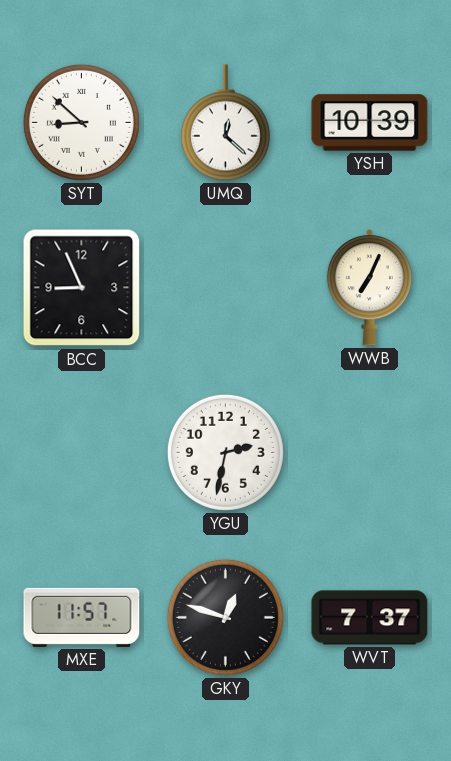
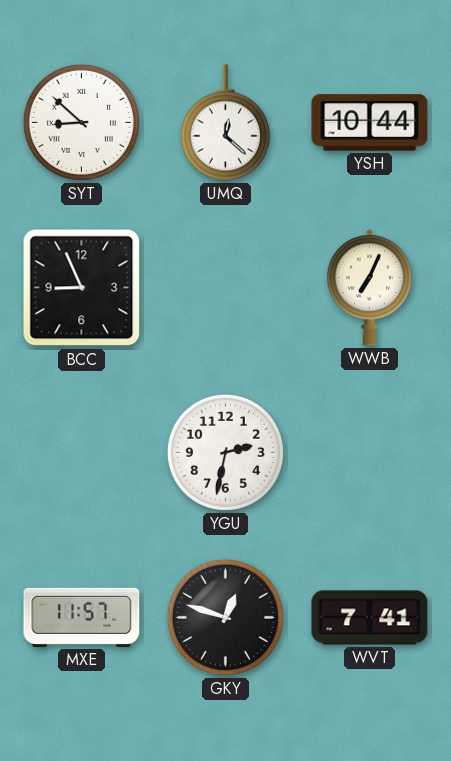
YSH: 10:39 -> 10:44 (370, 123)
WVT: 7:37 -> 7:41 (370, 618)
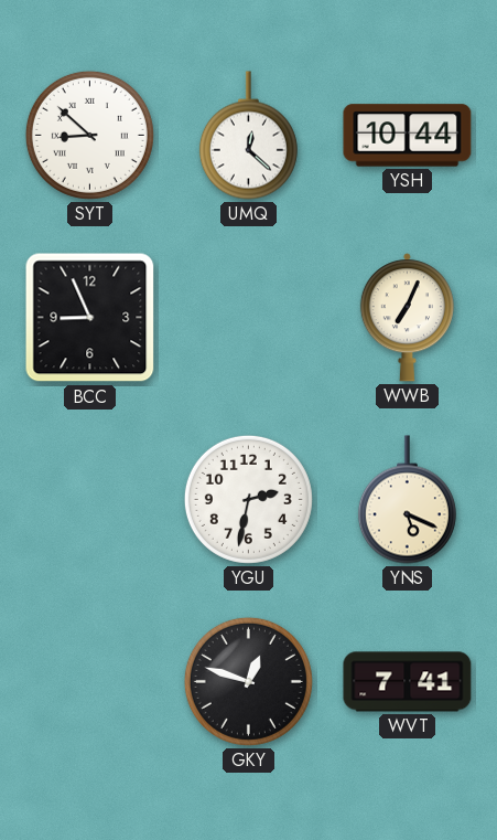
YNS: none -> 5:19 (407, 500)
MXE: 11:57 -> none (82, 617)
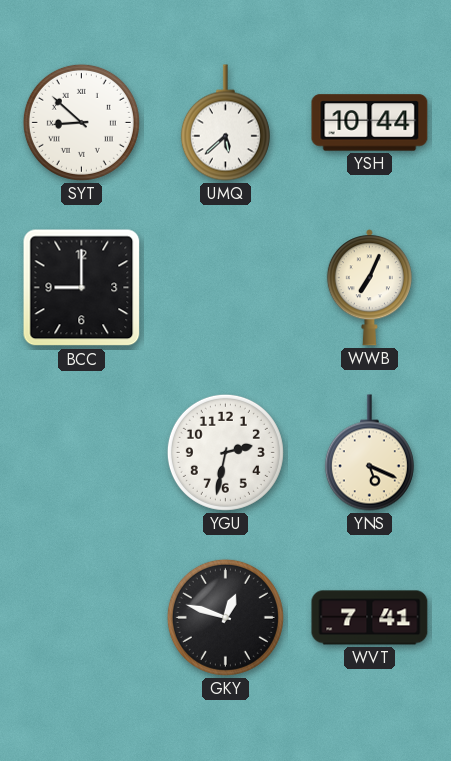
UMQ: 12:22 -> 5:38 (225, 123)
BCC: 8:56 -> 9:00 (82, 288)
